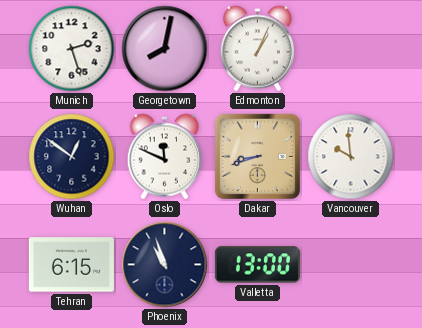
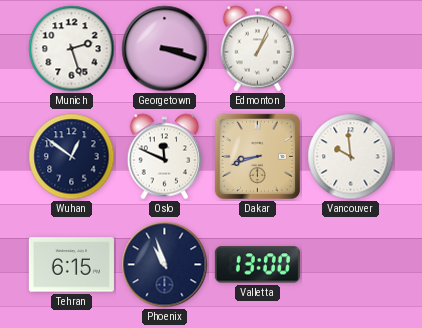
Georgetown: 8:02 -> 3:18 (165, 49)
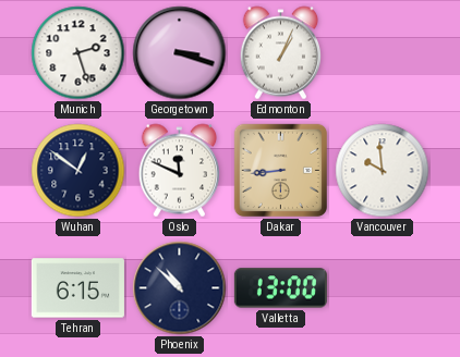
Dakar: 8:42 -> 8:44 (280, 170)
Phoenix: 10:57 -> 10:52 (180, 288)
